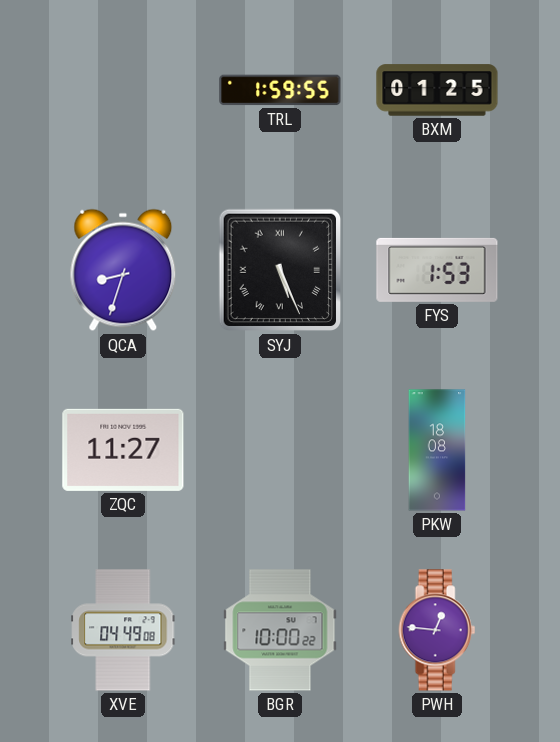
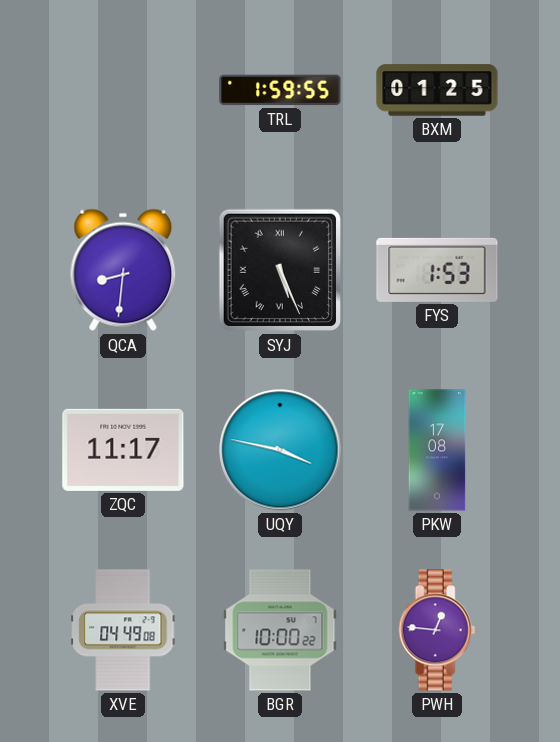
QCA: 8:33 -> 8:31 (123, 270)
ZQC: 11:27 -> 11:17 (123, 450)
UQY: none -> 3:47 (280, 450)
PKW: 18:08 -> 17:08 (437, 450)
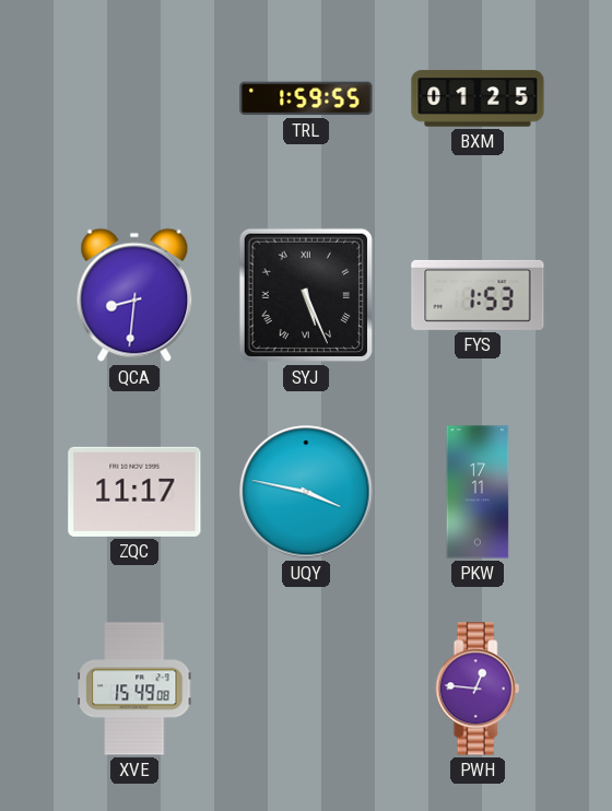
PKW: 17:08 -> 17:11 (478, 492)
XVE: 04:49 -> 15:49 (134, 689)
BGR: 10:00 -> none (280, 630)
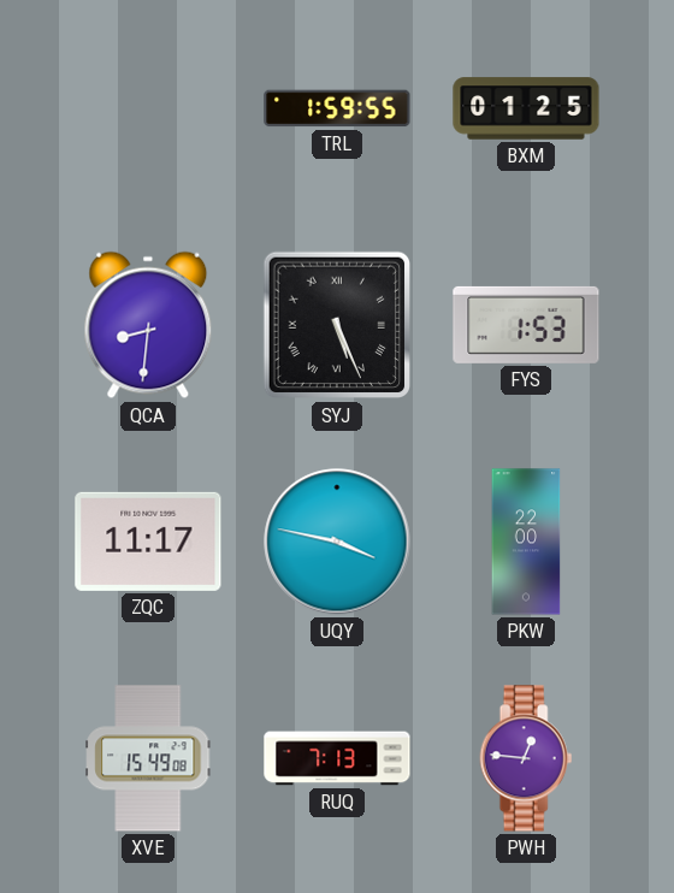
PKW: 17:11 -> 22:00 (526, 542)
RUQ: none -> 7:13 (337, 758)
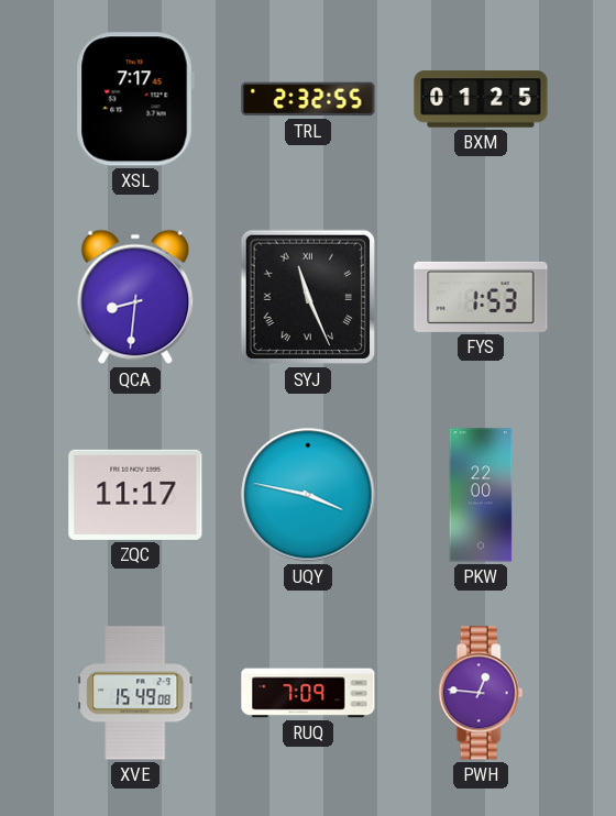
XSL: none -> 7:17 (135, 99)
TRL: 1:59 -> 2:32 (308, 99)
SYJ: 5:26 -> 11:26 (308, 297)
RUQ: 7:13 -> 7:09 (308, 693)
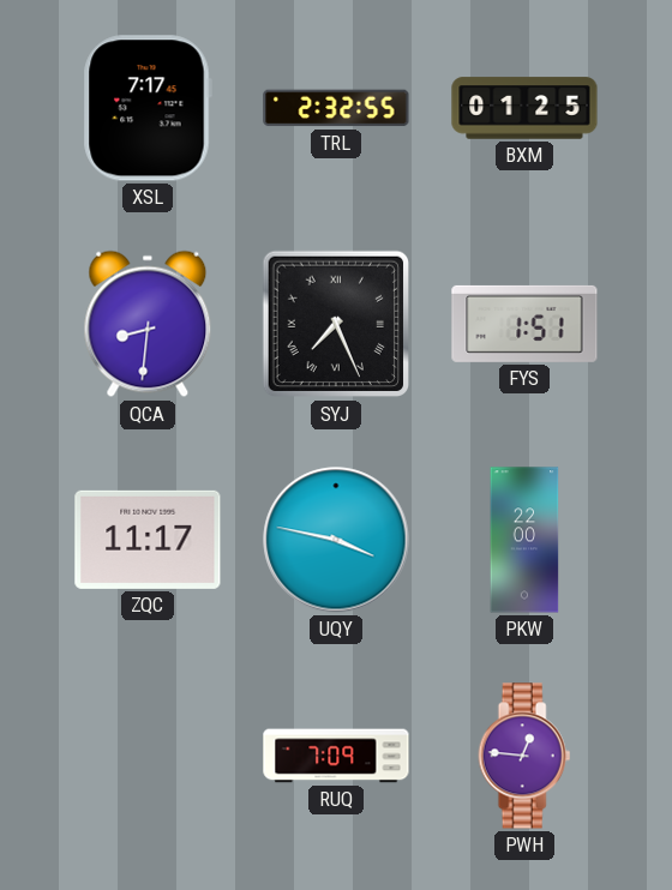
SYJ: 11:26 -> 7:26 (336, 324)
FYS: 1:53 -> 1:51 (524, 324)
XVE: 15:49 -> none (135, 693)
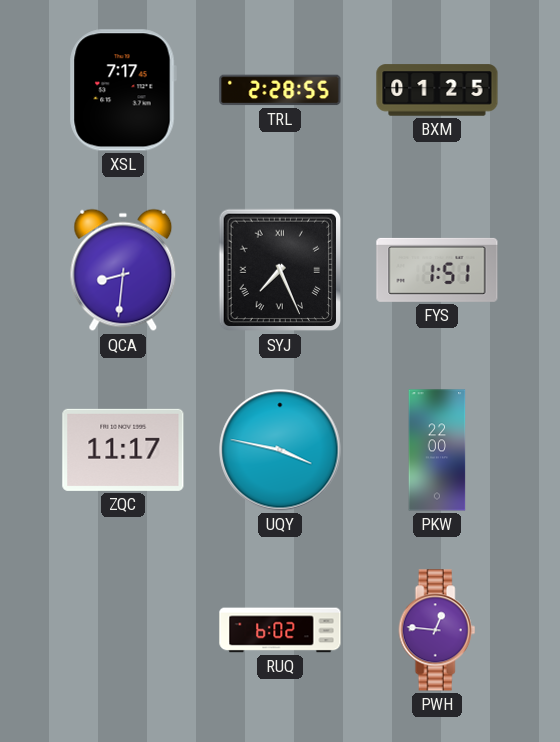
TRL: 2:32 -> 2:28 (280, 90)
RUQ: 7:09 -> 6:02 (280, 630)
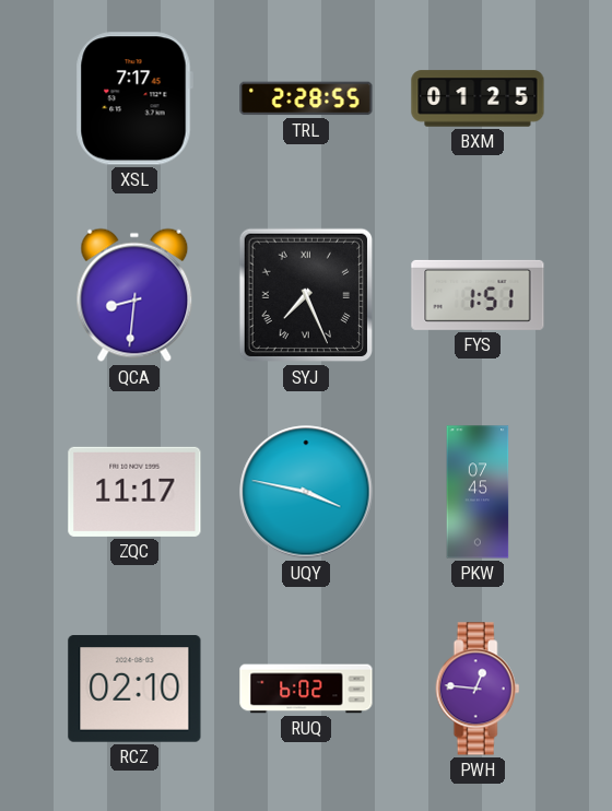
PKW: 22:00 -> 07:45 (478, 492)
RCZ: none -> 02:10 (134, 689)
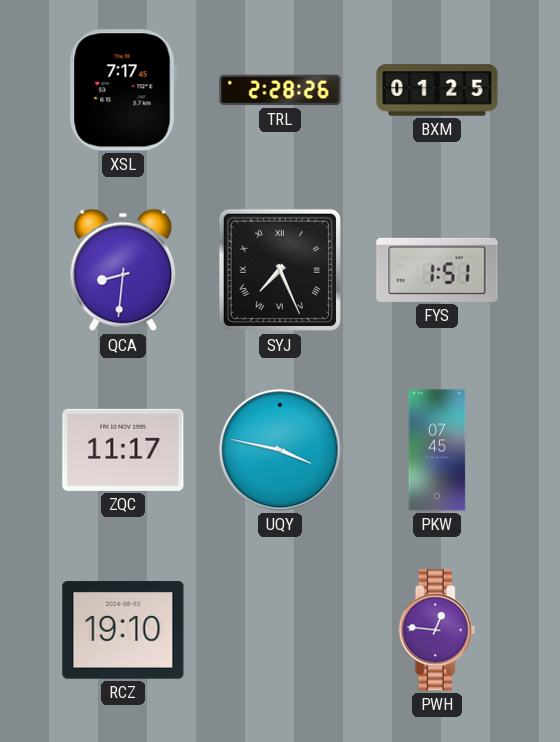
TRL: 2:28:55 -> 2:28:26 (280, 90)
RCZ: 02:10 -> 19:10 (123, 630)
RUQ: 6:02 -> none (306, 689)
